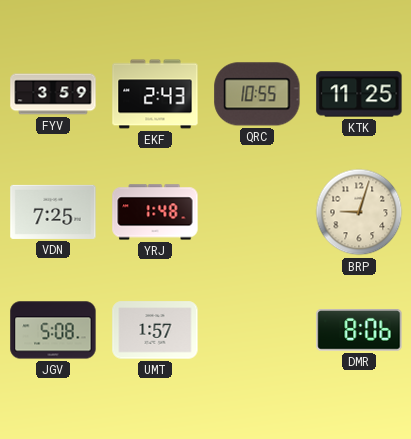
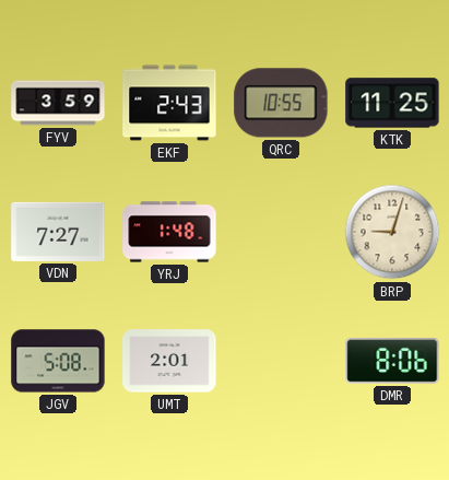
VDN: 7:25 -> 7:27 (58, 232)
UMT: 1:57 -> 2:01 (169, 361)
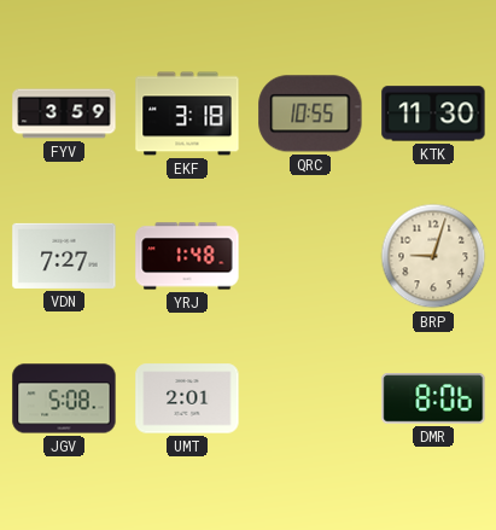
EKF: 2:43 -> 3:18 (187, 113)
KTK: 11:25 -> 11:30 (433, 113)
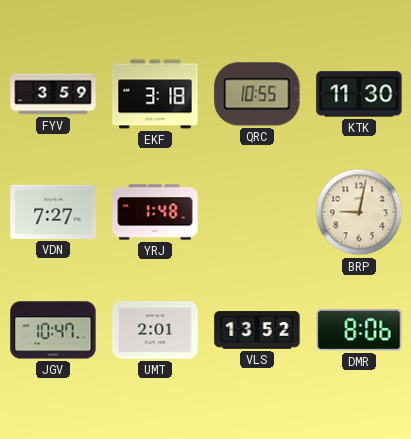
BRP: 9:03 -> 9:02 (359, 212)
JGV: 5:08 -> 10:47 (53, 330)
VLS: none -> 13:52 (257, 330)
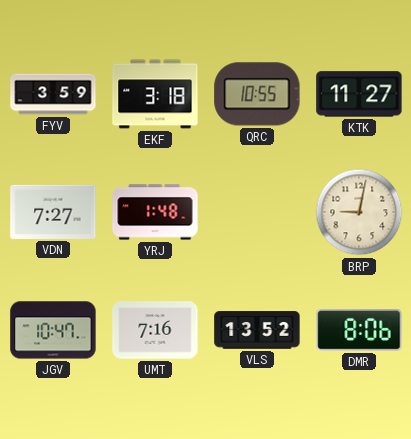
KTK: 11:30 -> 11:27 (359, 94)
UMT: 2:01 -> 7:16 (155, 330)
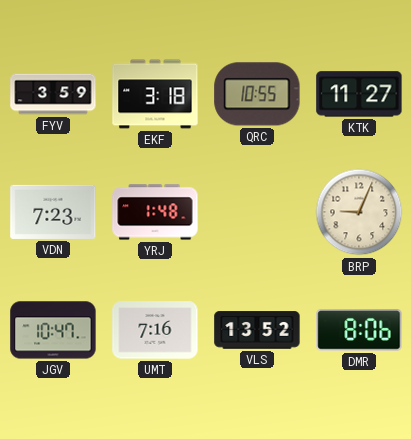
VDN: 7:27 -> 7:23 (53, 212)
BRP: 9:02 -> 9:04 (359, 212)
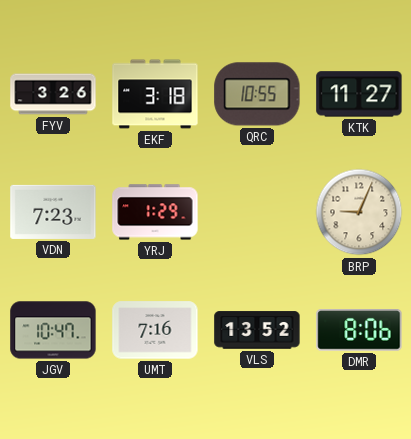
FYV: 3:59 -> 3:26 (53, 94)
YRJ: 1:48 -> 1:29 (155, 212)
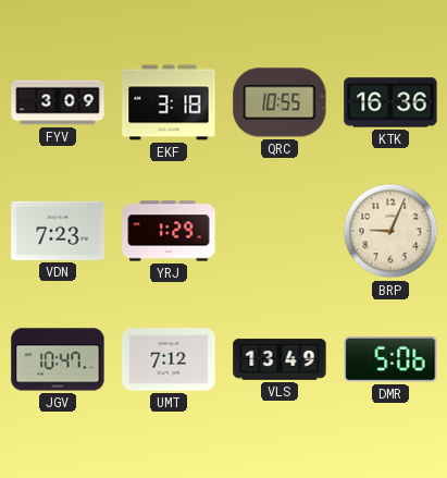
FYV: 3:26 -> 3:09 (58, 102)
KTK: 11:27 -> 16:36 (390, 102)
UMT: 7:16 -> 7:12 (169, 359)
VLS: 13:52 -> 13:49 (280, 359)
DMR: 8:06 -> 5:06 (390, 360)
